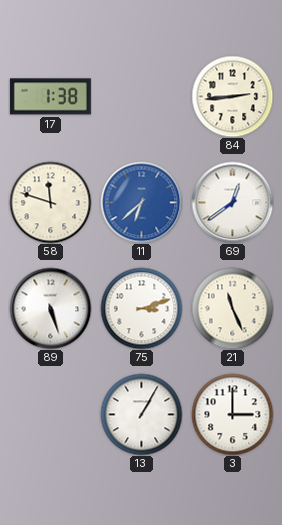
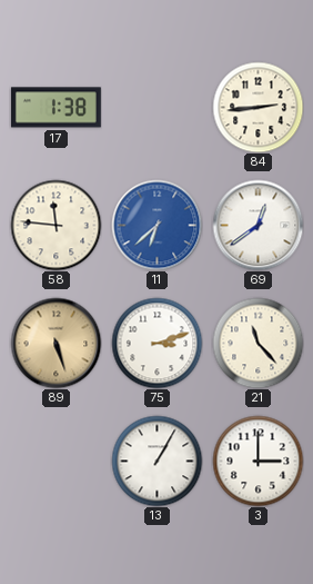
58: 11:48 -> 11:46 (55, 225)
89 dial: white -> champagne (55, 343)
21: 11:26 -> 11:23 (258, 343)
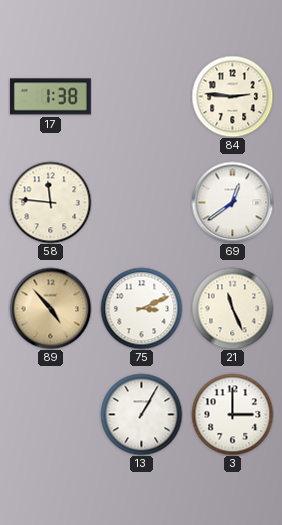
84: 2:44 -> 2:46 (232, 96)
11: 6:38 -> none (156, 225)
89: 5:27 -> 4:53 (50, 308)
75: 3:12 -> 3:11 (141, 308)
21: 11:23 -> 11:26 (232, 308)
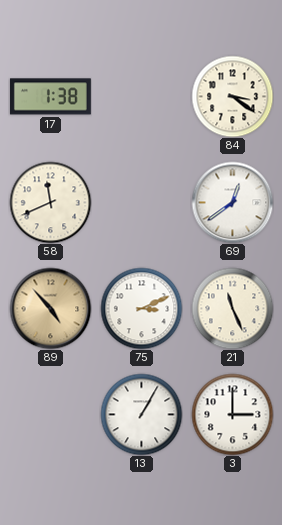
84: 2:46 -> 3:21 (232, 96)
58: 11:46 -> 11:41 (50, 202)
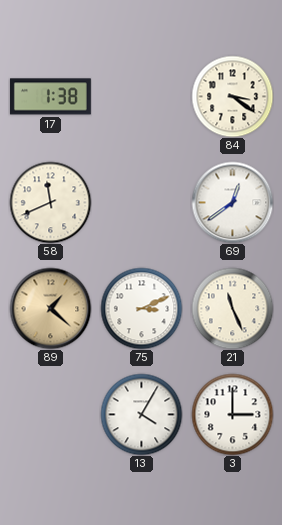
89: 4:53 -> 1:22 (50, 308)
13: 1:05 -> 4:05 (141, 414)
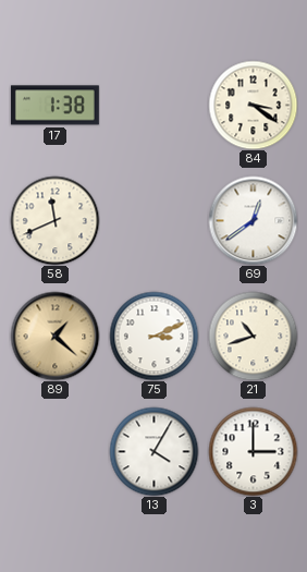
21: 11:26 -> 10:42 (253, 336)
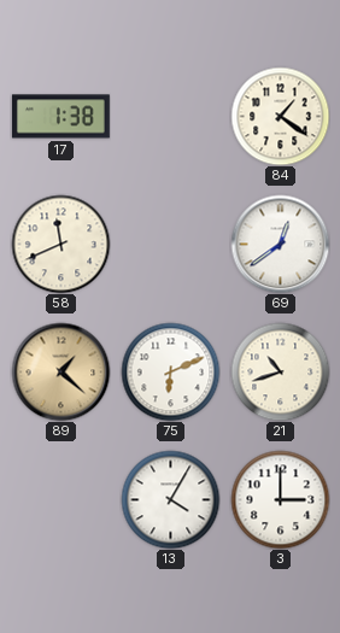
84: 3:21 -> 1:21 (280, 116)
75: 3:11 -> 6:11 (170, 371)
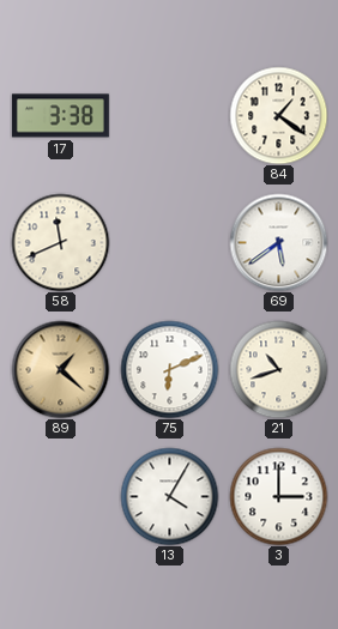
17: 1:38 -> 3:38 (60, 116)
69: 12:39 -> 5:39 (278, 242)
